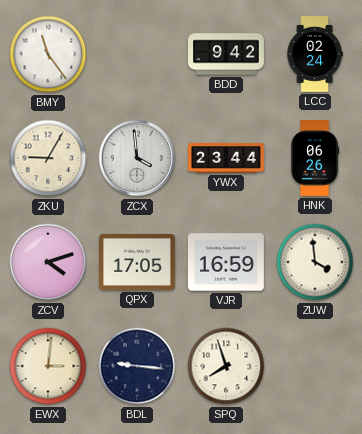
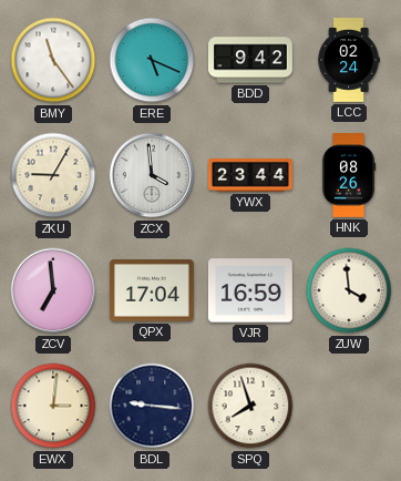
ERE: none -> 5:19 (152, 60)
HNK: 06:26 -> 08:26 (350, 176)
ZCV: 4:12 -> 6:59 (53, 290)
QPX: 17:05 -> 17:04 (152, 290)
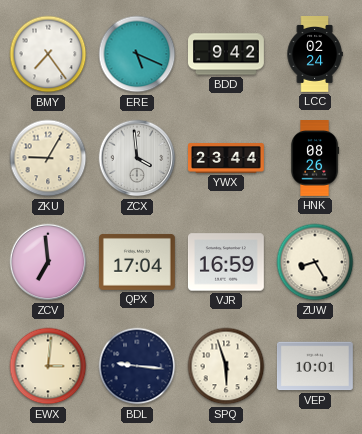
BMY: 11:24 -> 7:24 (48, 54)
ZUW: 3:59 -> 8:25 (315, 262)
SPQ: 7:57 -> 5:57 (226, 366)
VEP: none -> 10:01 (315, 366)
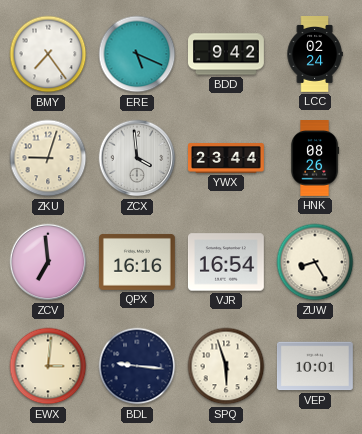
ZKU: 9:05 -> 9:03 (48, 158)
QPX: 17:04 -> 16:16 (137, 262)
VJR: 16:59 -> 16:54 (226, 262)
